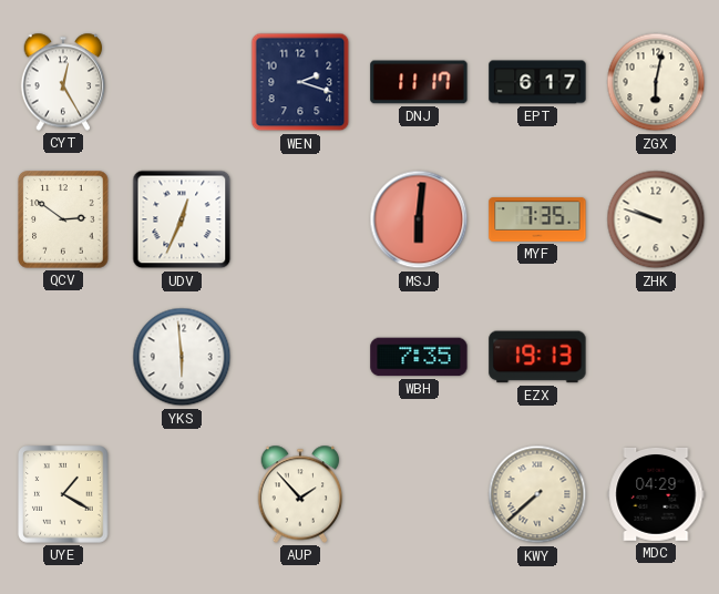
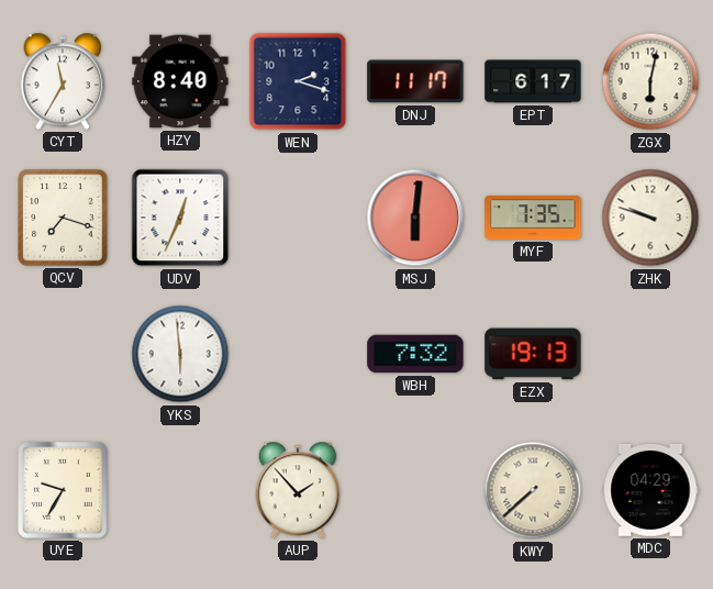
CYT: 12:25 -> 11:35 (63, 81)
HZY: none -> 8:40 (180, 81)
QCV: 2:51 -> 7:18 (63, 218)
WBH: 7:35 -> 7:32 (415, 354)
UYE: 1:20 -> 9:35 (63, 490)
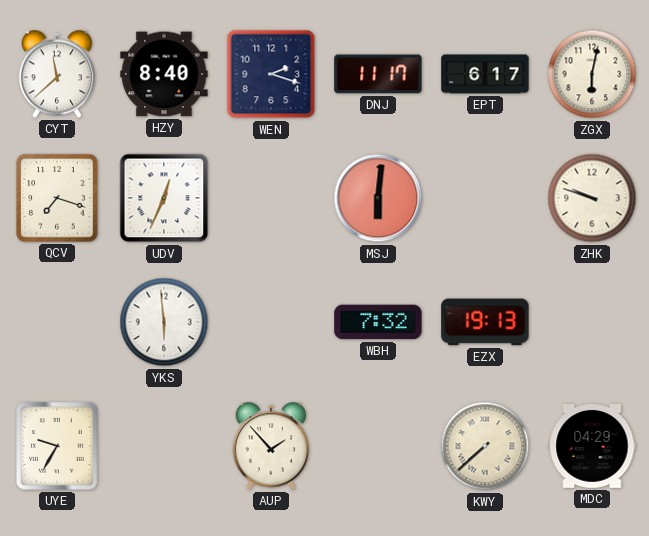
CYT: 11:35 -> 11:38 (57, 74)
MYF: 7:35 -> none (533, 218)
